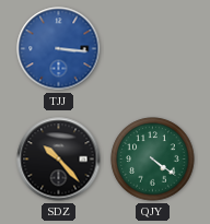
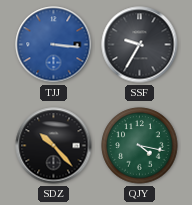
SSF: none -> 9:35 (140, 45)
QJY: 4:21 -> 4:17 (140, 146)
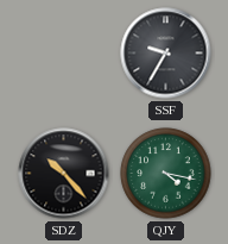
TJJ: 3:16 -> none (54, 45)
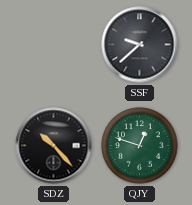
SSF: 9:35 -> 9:38 (140, 45)
QJY: 4:17 -> 12:48 (140, 146)
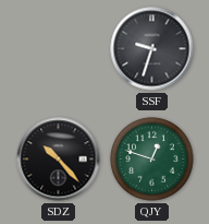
SSF: 9:38 -> 9:33 (152, 49)
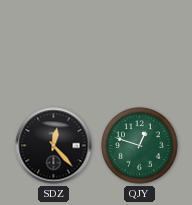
SSF: 9:33 -> none (152, 49)
SDZ: 10:23 -> 12:23 (54, 146)
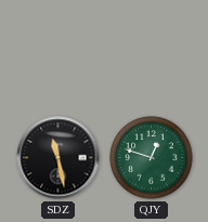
SDZ: 12:23 -> 11:28 (58, 158)
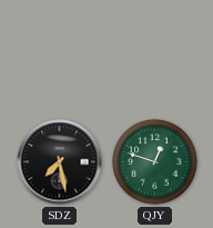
SDZ: 11:28 -> 7:28 (60, 162)
